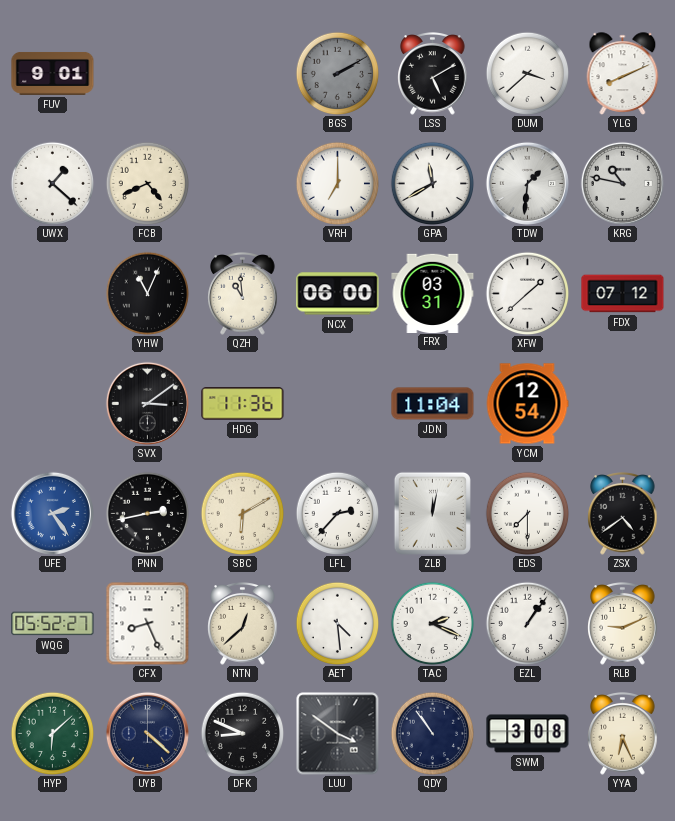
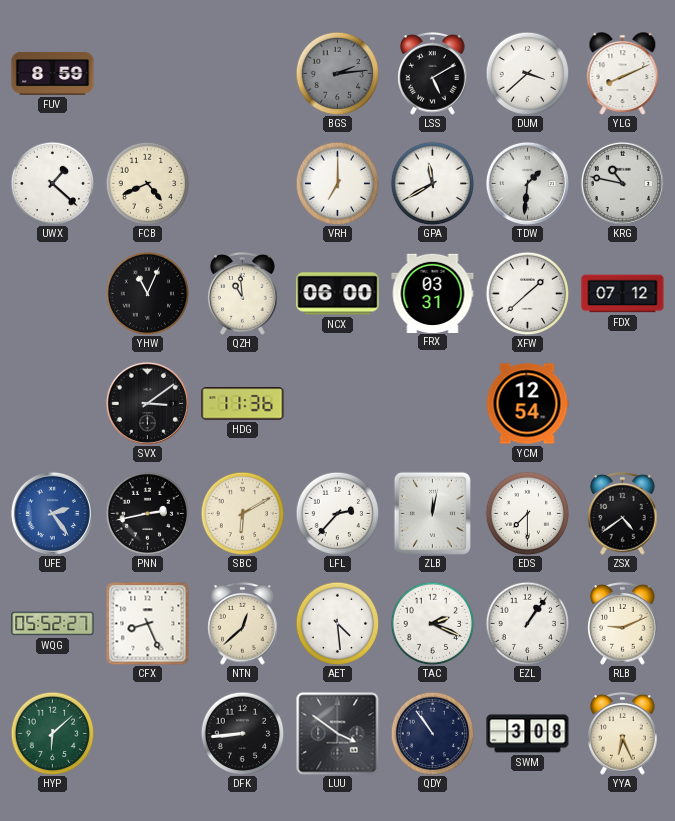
FUV: 9:01 -> 8:59 (53, 73)
BGS: 2:10 -> 2:14 (337, 73)
JDN: 11:04 -> none (433, 404)
UYB: 4:22 -> none (147, 733)
DFK: 8:49 -> 8:44 (242, 733)
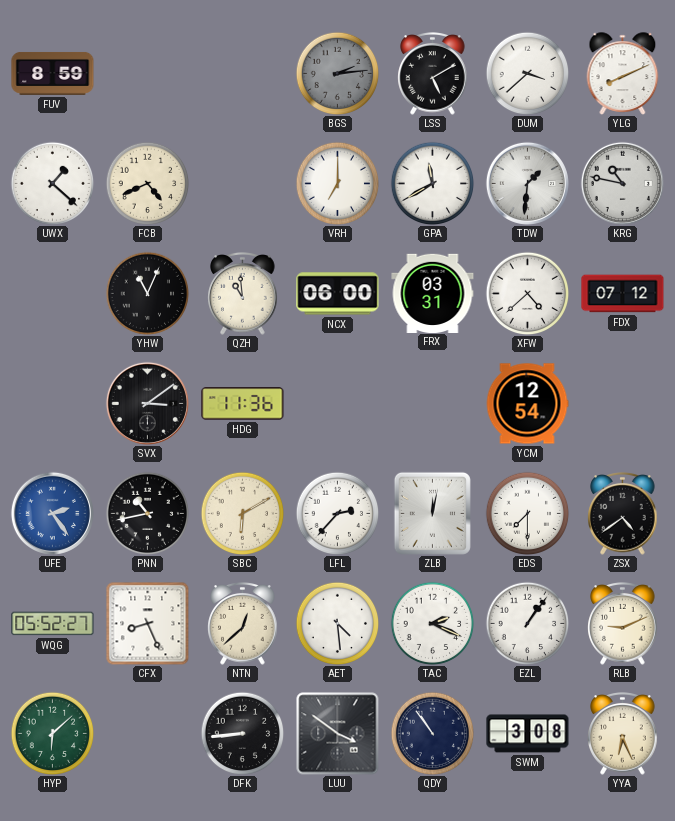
XFW: 1:38 -> 4:38 (527, 293)
PNN: 2:43 -> 10:43 (147, 513)
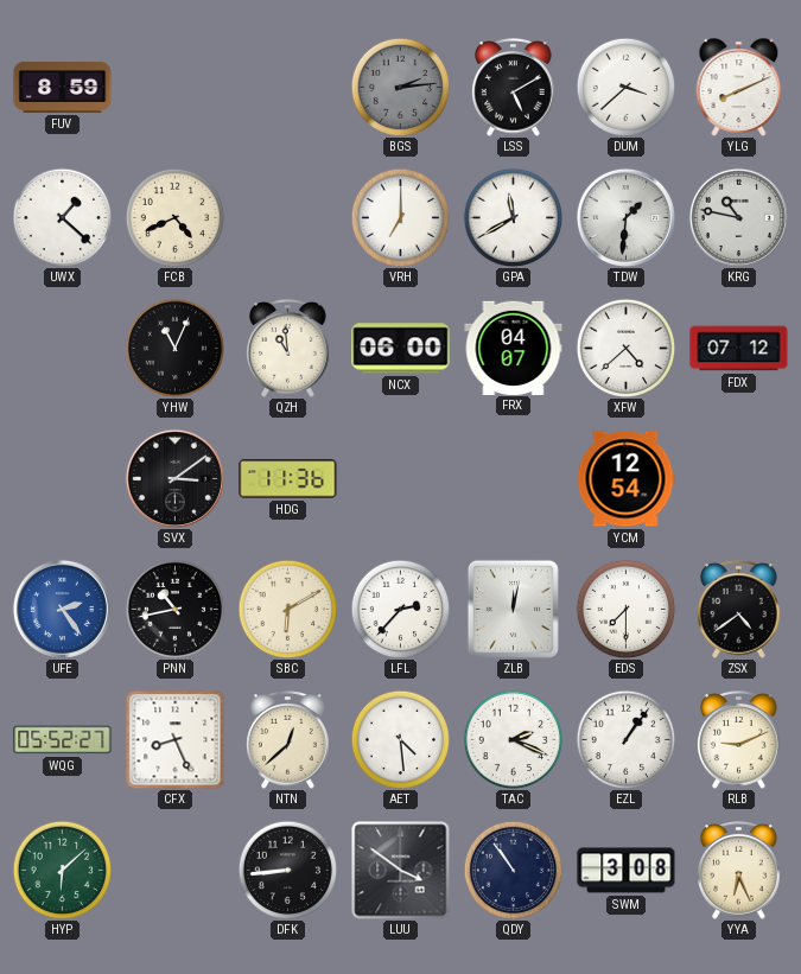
FRX: 03:31 -> 04:07 (514, 348)
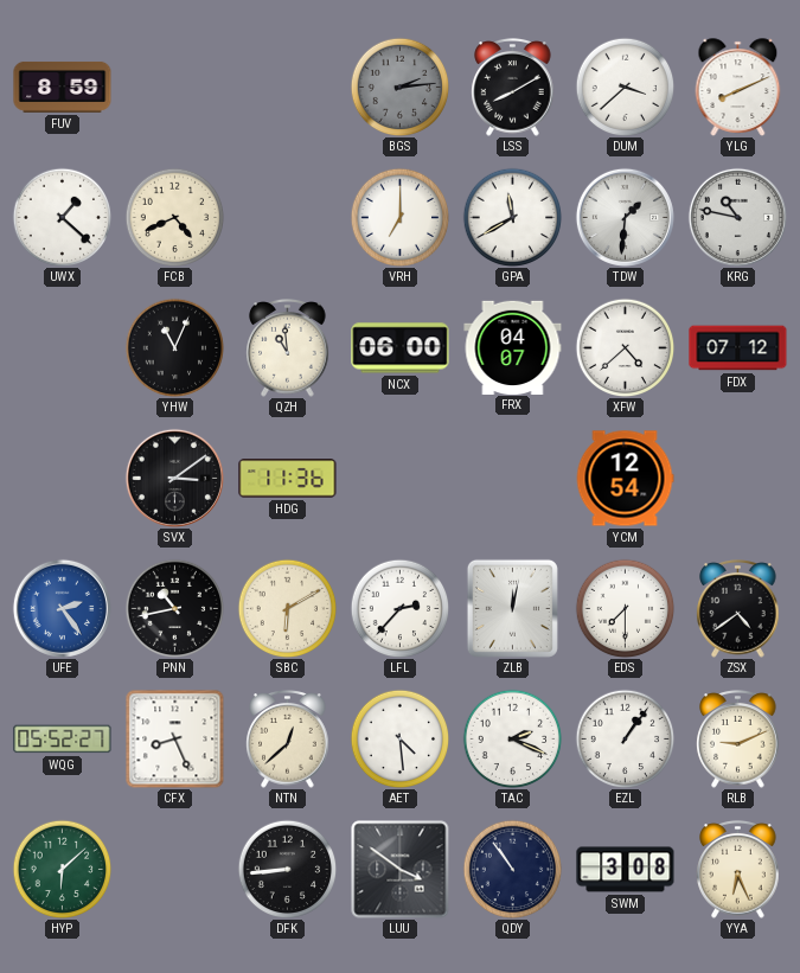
LSS: 5:10 -> 8:10 (513, 88)
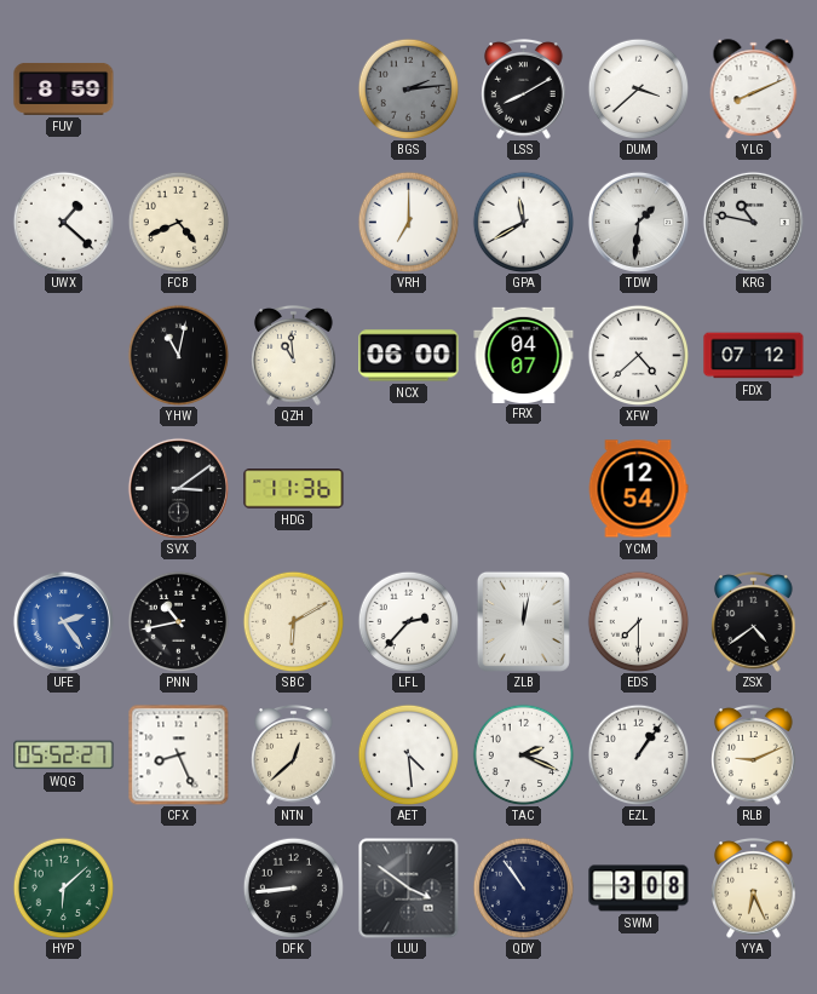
YHW: 11:04 -> 11:02 (178, 355)
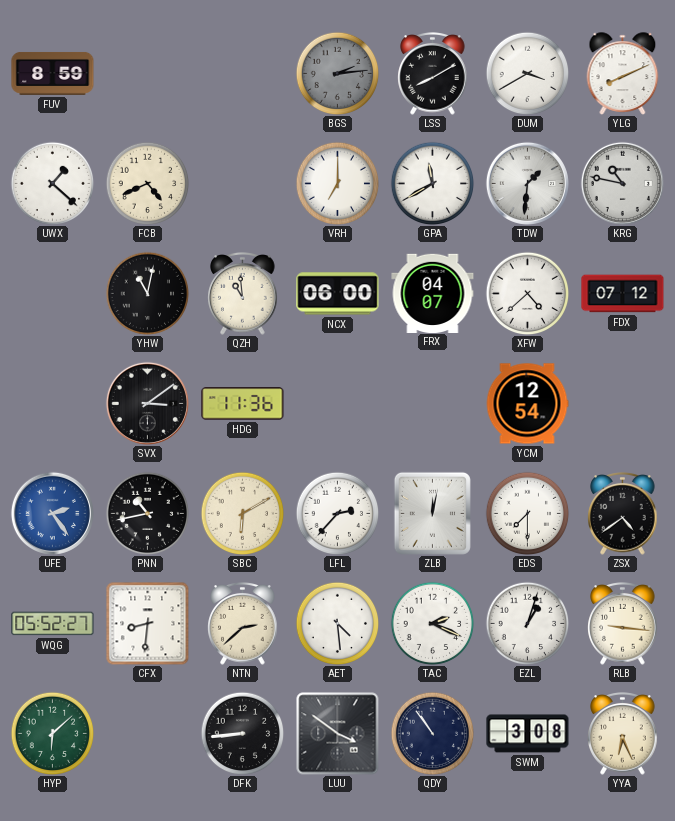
DUM: 3:38 -> 3:40 (527, 73)
CFX: 8:26 -> 8:31 (147, 623)
NTN: 12:38 -> 2:38 (243, 624)
EZL: 1:06 -> 1:03 (527, 623)
RLB: 9:11 -> 9:16 (623, 624)
